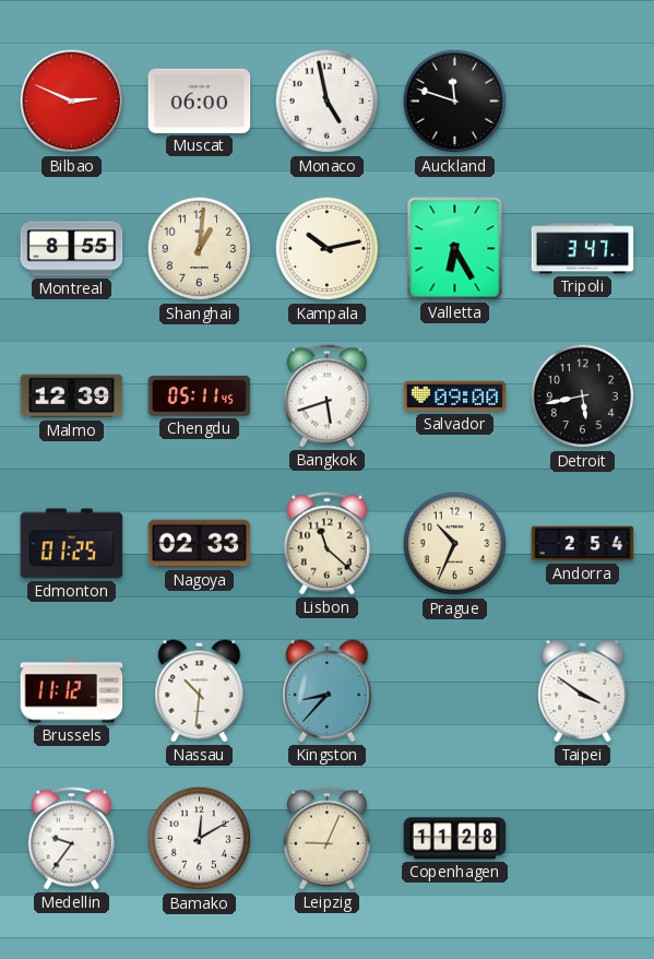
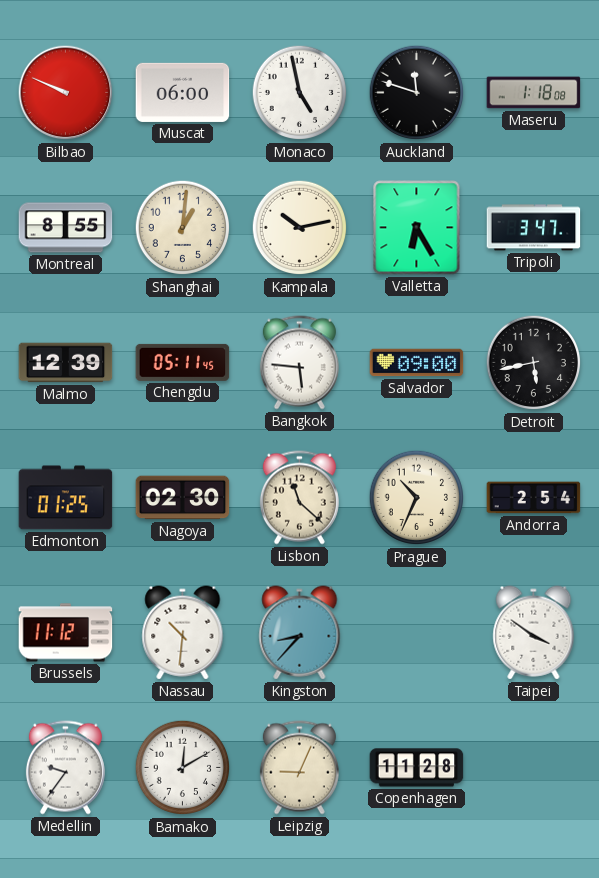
Bilbao: 2:49 -> 9:49 (66, 93)
Maseru: none -> 1:18 (534, 93)
Bangkok: 5:42 -> 5:46 (299, 363)
Nagoya: 02:33 -> 02:30 (183, 498)
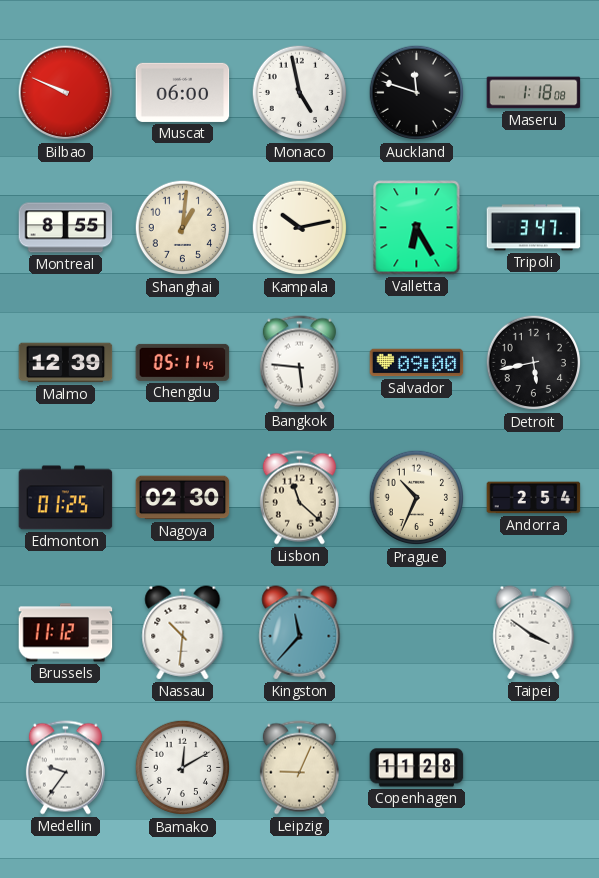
Kingston: 8:37 -> 11:37 (300, 633)
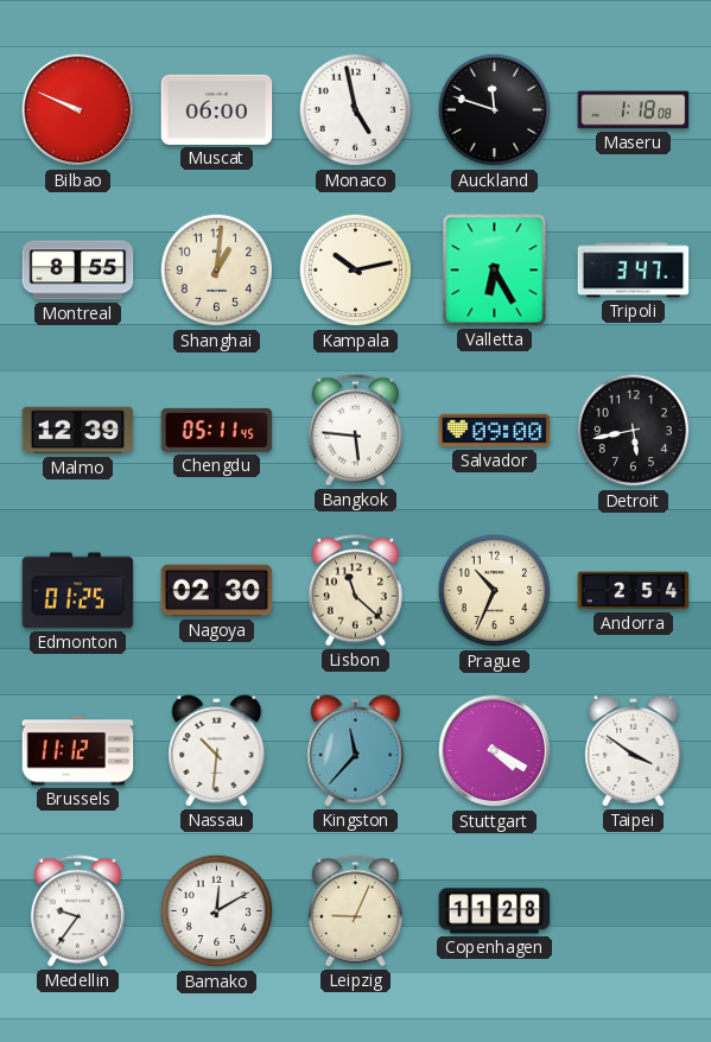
Stuttgart: none -> 4:20 (495, 751)
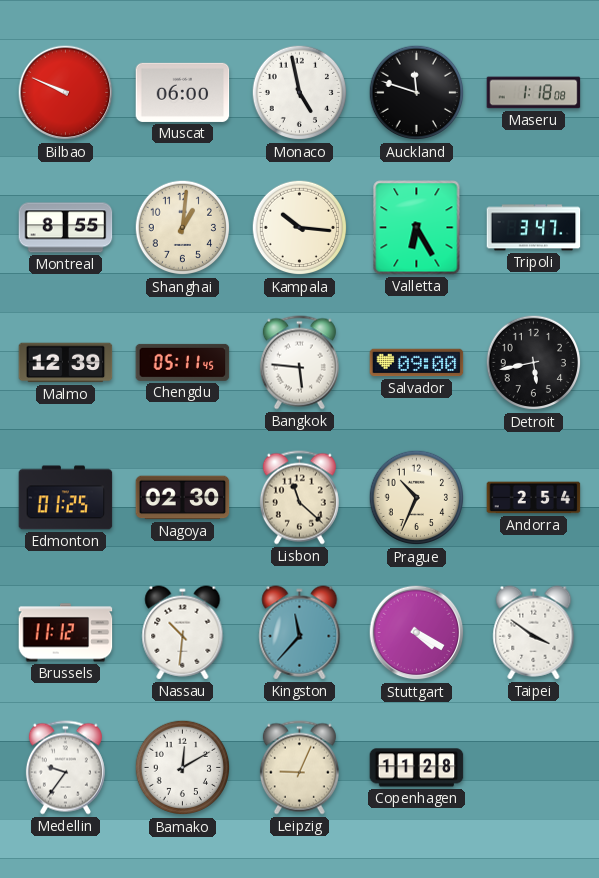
Kampala: 10:13 -> 10:16 (300, 228)
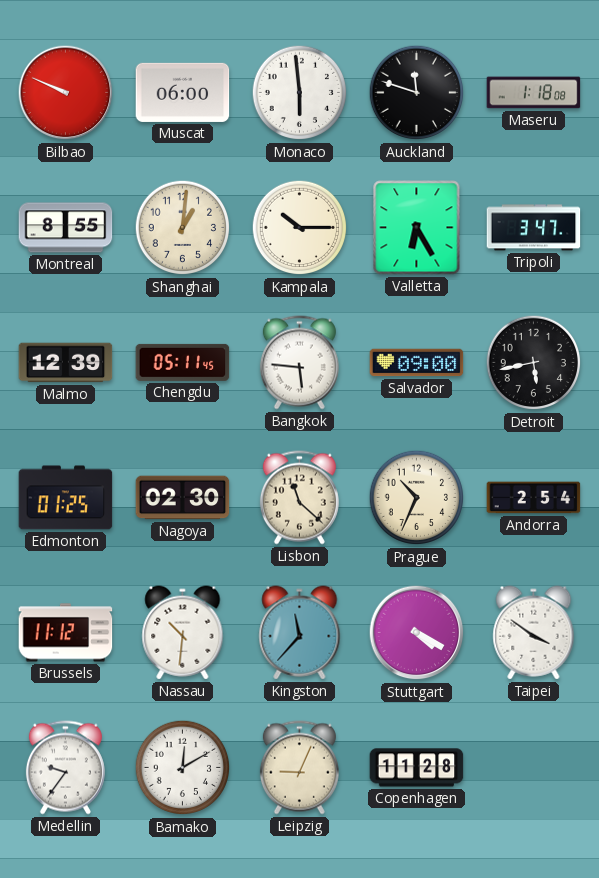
Monaco: 4:58 -> 5:59 (300, 93)
Kampala: 10:16 -> 10:15 (300, 228)
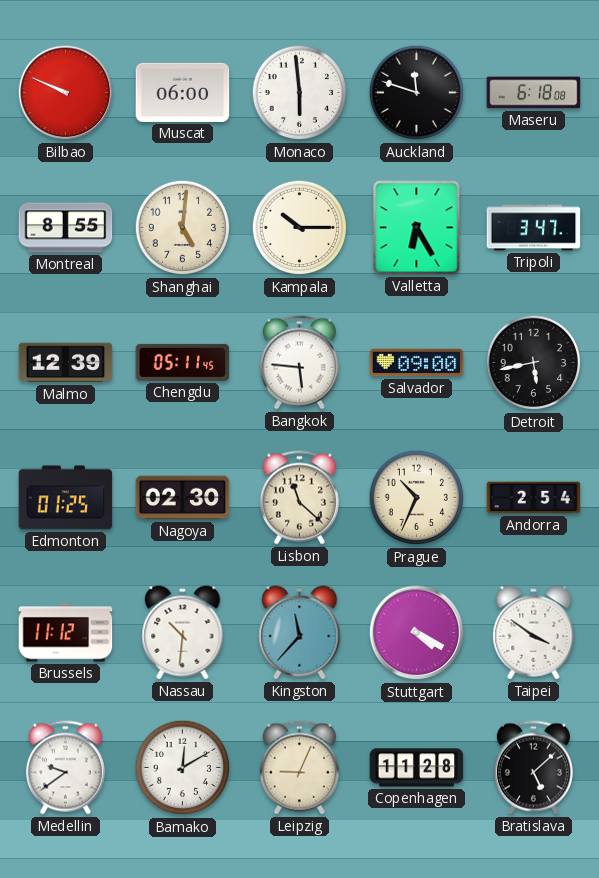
Maseru: 1:18 -> 6:18 (534, 93)
Shanghai: 1:01 -> 5:01 (183, 228)
Medellin: 9:36 -> 9:39 (65, 768)
Bratislava: none -> 5:08 (533, 768)
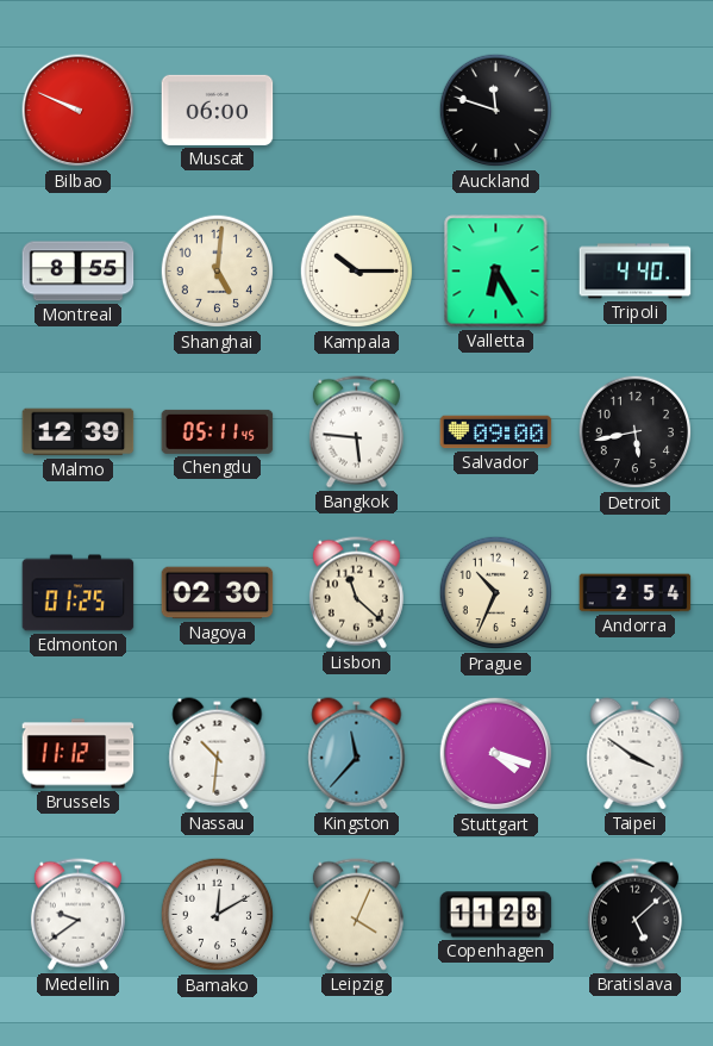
Monaco: 5:59 -> none (300, 93)
Maseru: 6:18 -> none (534, 93)
Tripoli: 3:47 -> 4:40 (636, 272)
Stuttgart: 4:20 -> 4:18 (496, 754)
Leipzig: 9:04 -> 4:04 (356, 915)
